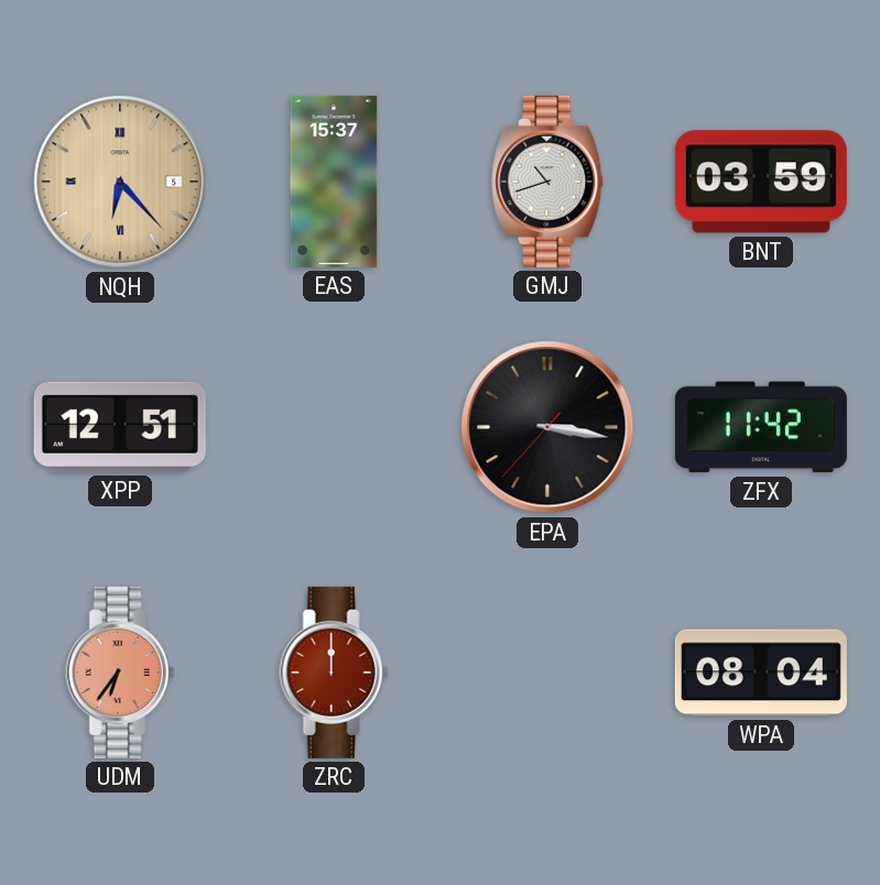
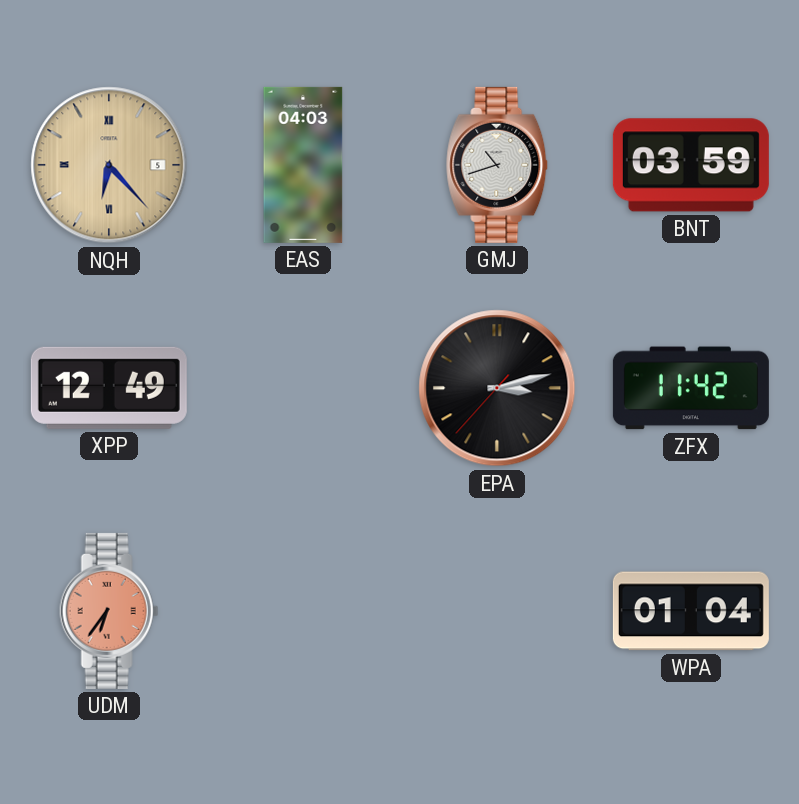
EAS: 15:37 -> 04:03 (303, 165)
XPP: 12:51 -> 12:49 (109, 388)
EPA: 3:16 -> 3:12 (497, 388)
ZRC: 12:00 -> none (334, 673)
WPA: 08:04 -> 01:04 (691, 611)
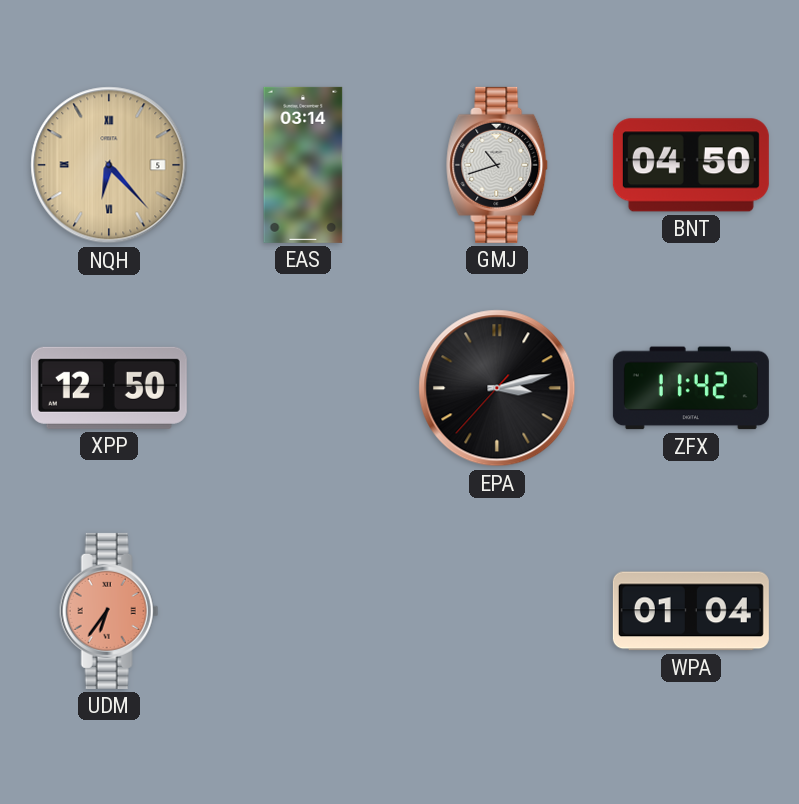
EAS: 04:03 -> 03:14 (303, 165)
BNT: 03:59 -> 04:50 (691, 165)
XPP: 12:49 -> 12:50 (109, 388)
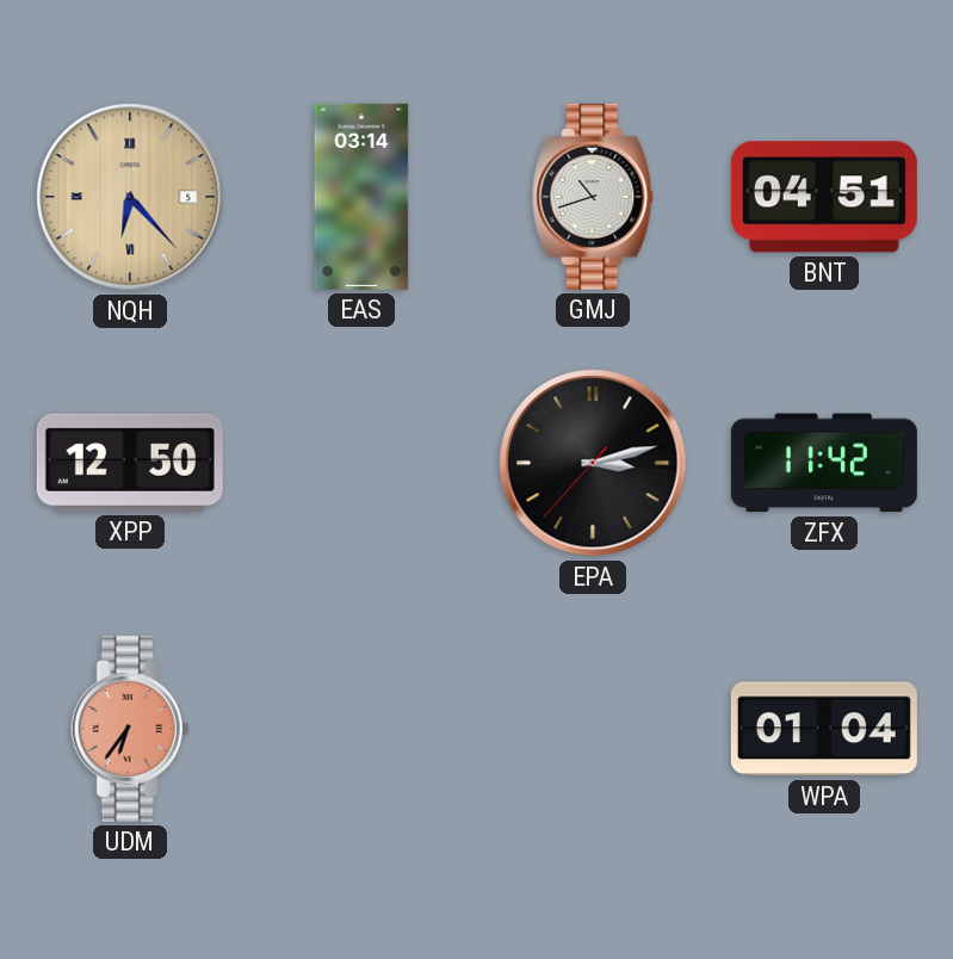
BNT: 04:50 -> 04:51 (824, 197)
